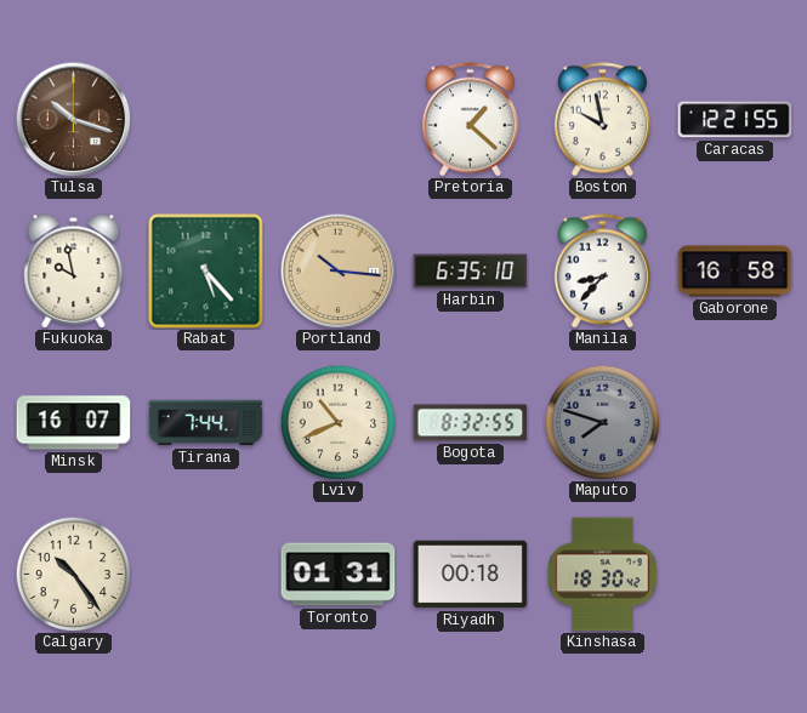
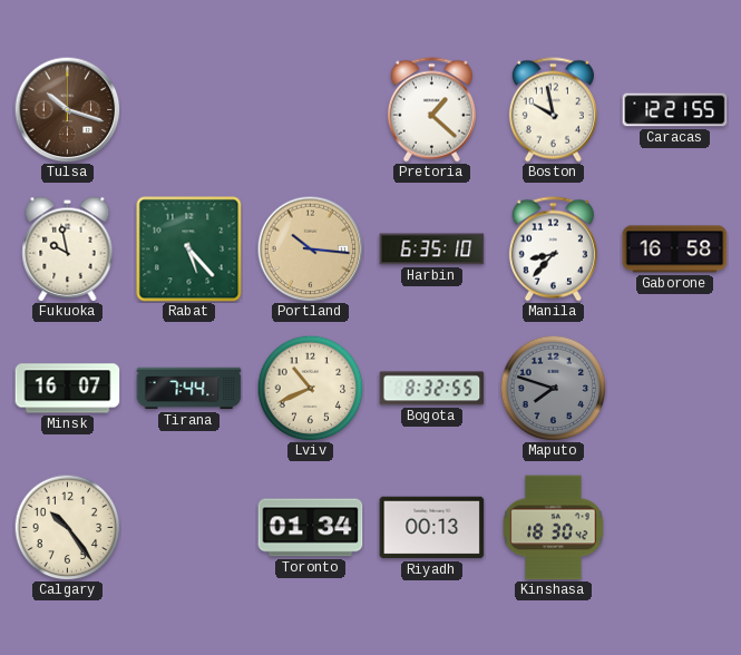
Toronto: 01:31 -> 01:34 (311, 528)
Riyadh: 00:18 -> 00:13 (432, 528)
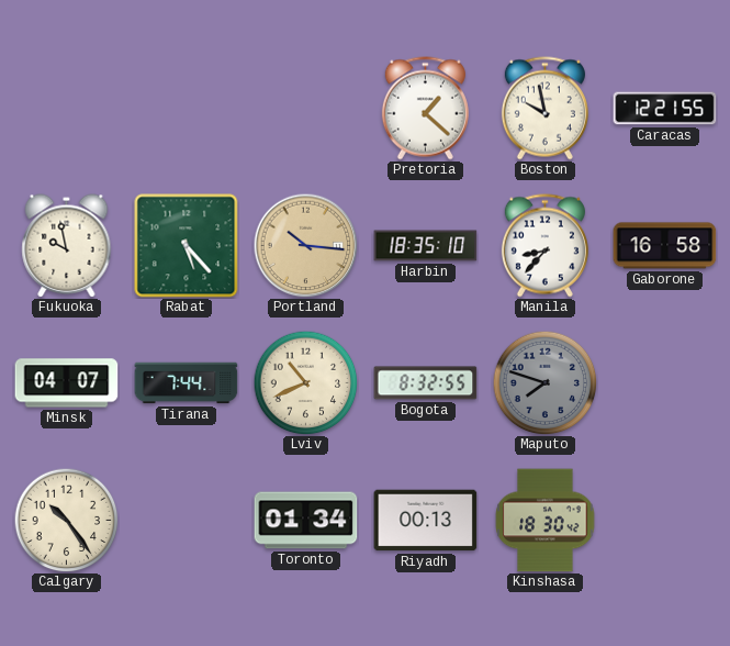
Tulsa: 10:18 -> none (67, 109)
Harbin: 6:35 -> 18:35 (426, 246)
Minsk: 16:07 -> 04:07 (67, 383)
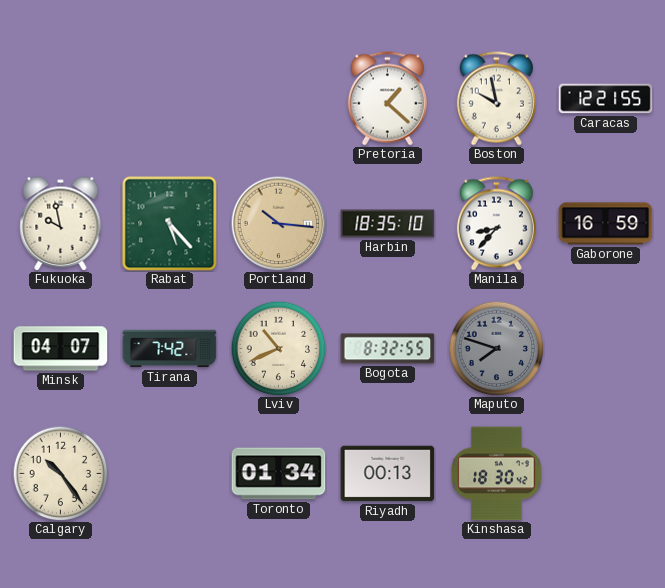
Gaborone: 16:58 -> 16:59 (606, 224)
Tirana: 7:44 -> 7:42 (170, 349)
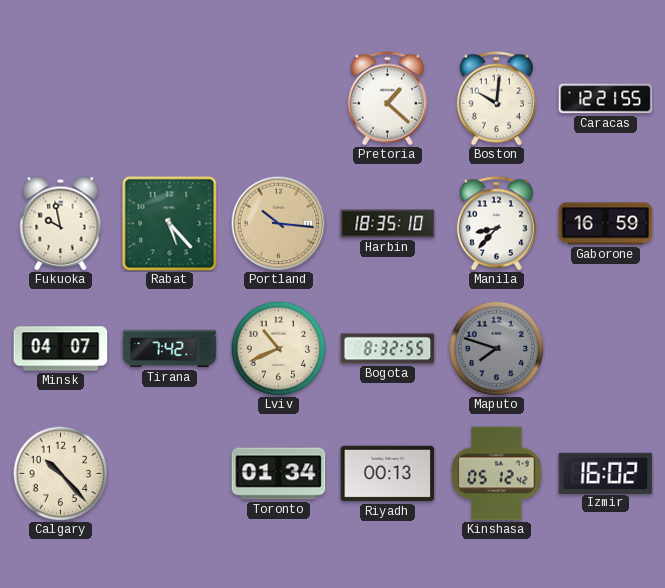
Boston: 9:58 -> 10:01 (496, 99)
Calgary: 10:24 -> 10:23 (60, 473)
Kinshasa: 18:30 -> 05:12 (497, 474)
Izmir: none -> 16:02 (606, 473)
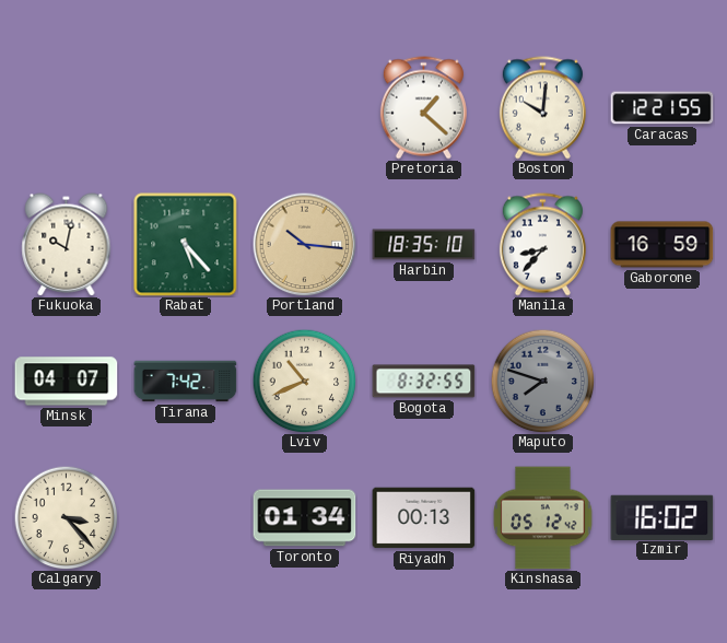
Fukuoka: 9:58 -> 10:02 (67, 245)
Calgary: 10:23 -> 3:23 (66, 517)
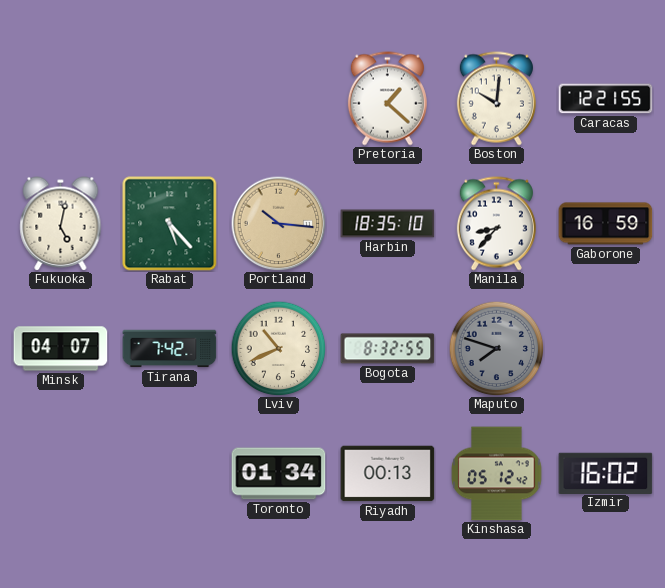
Fukuoka: 10:02 -> 5:02 (61, 224)
Calgary: 3:23 -> none (66, 517)
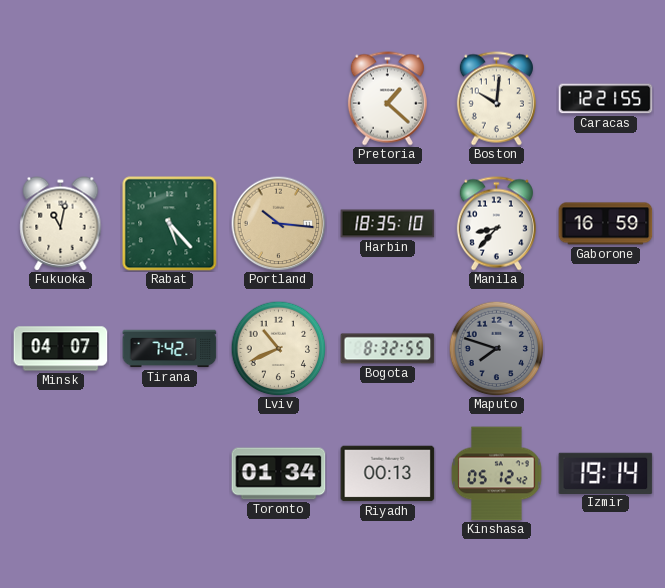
Fukuoka: 5:02 -> 11:02 (61, 224)
Izmir: 16:02 -> 19:14 (606, 473)
